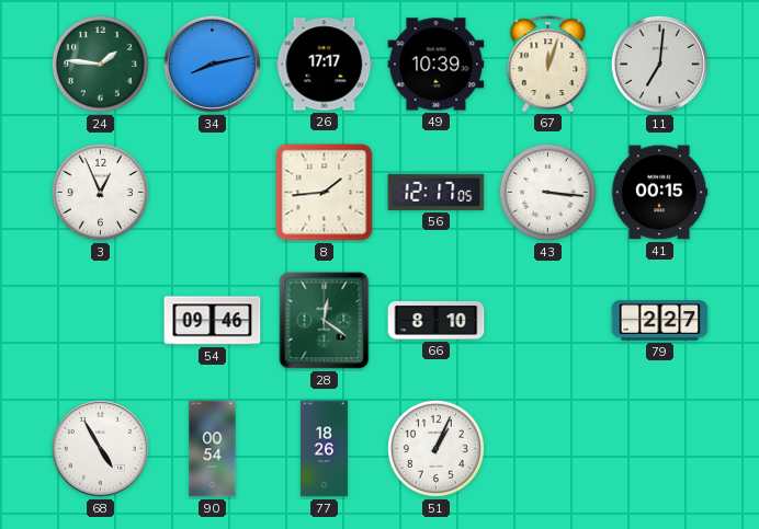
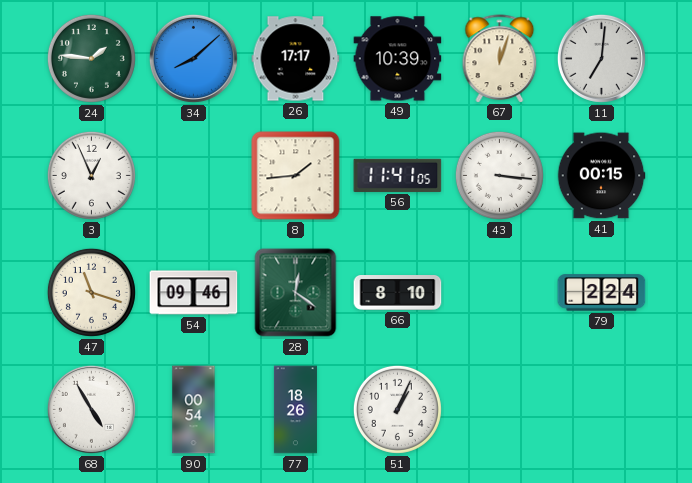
34: 8:13 -> 8:08 (193, 58)
56: 12:17 -> 11:41 (398, 175)
47: none -> 11:18 (91, 292)
79: 2:27 -> 2:24 (602, 293)
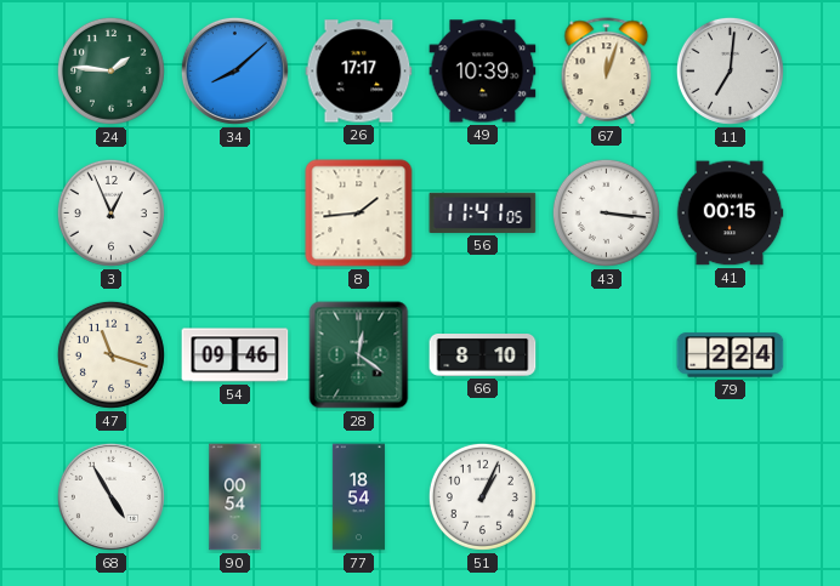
77: 18:26 -> 18:54 (358, 497)
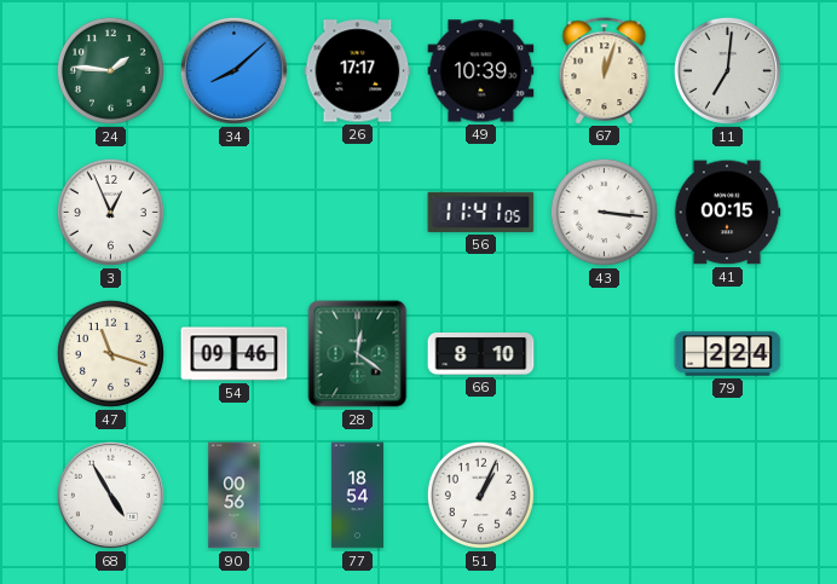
8: 1:44 -> none (359, 214)
90: 00:54 -> 00:56 (235, 496)
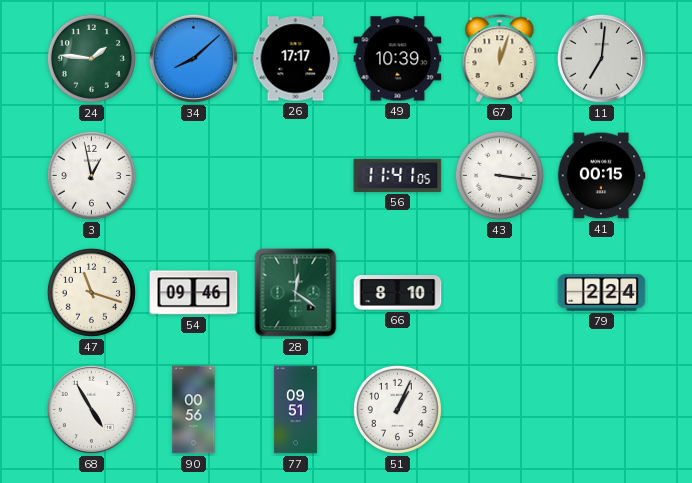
3: 12:56 -> 12:58 (91, 175)
77: 18:54 -> 09:51 (295, 410)
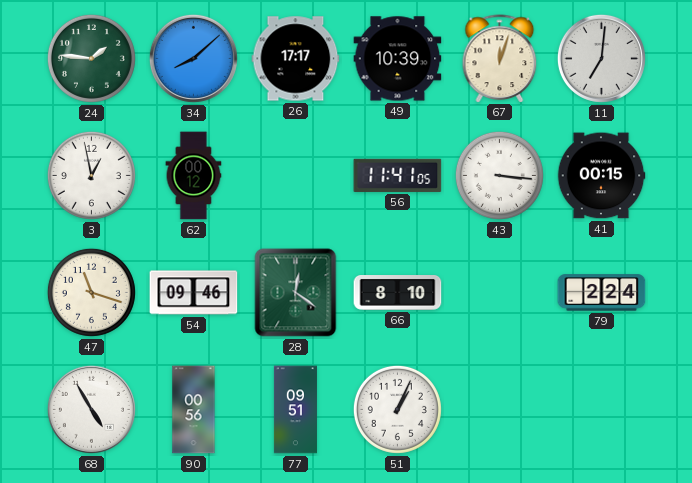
62: none -> 00:12 (194, 176)
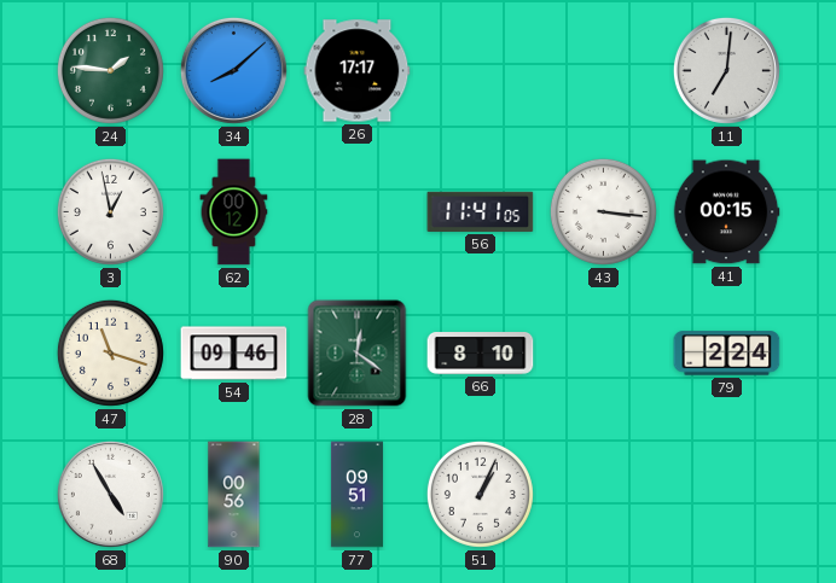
49: 10:39 -> none (398, 59)
67: 12:03 -> none (500, 58)
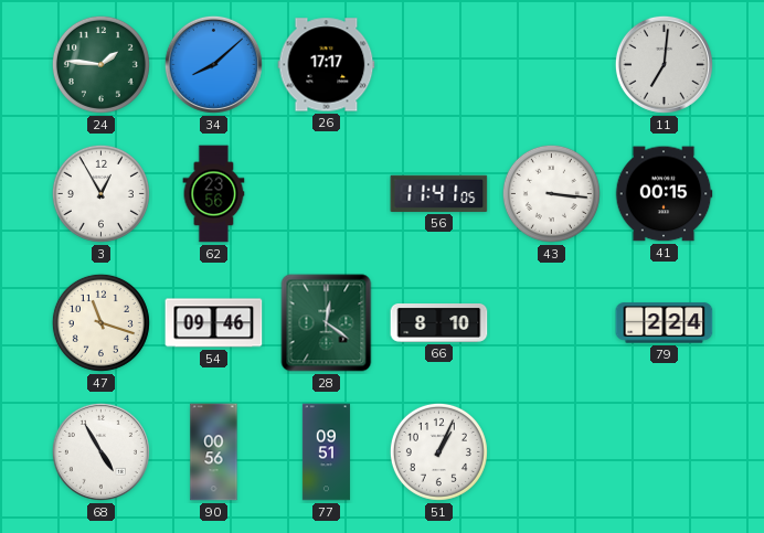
3: 12:58 -> 12:55 (100, 193)
62: 00:12 -> 23:56 (214, 194)
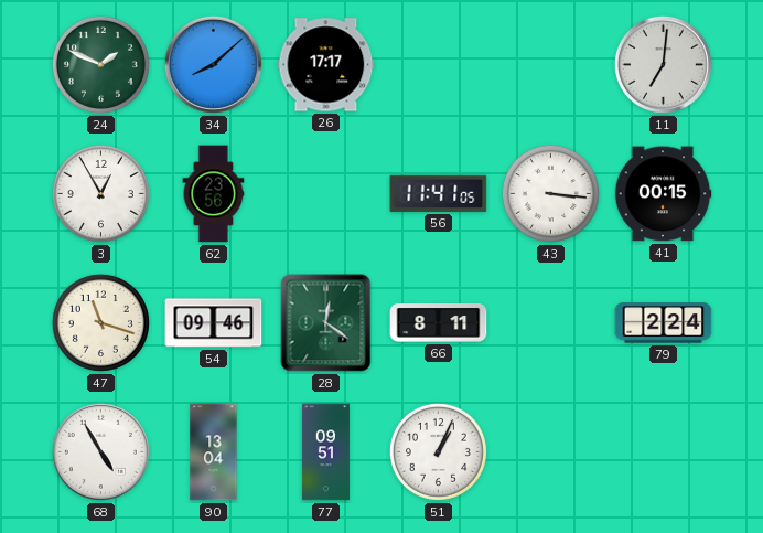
24: 1:46 -> 1:49 (100, 64)
66: 8:10 -> 8:11 (439, 323)
90: 00:56 -> 13:04 (214, 452)
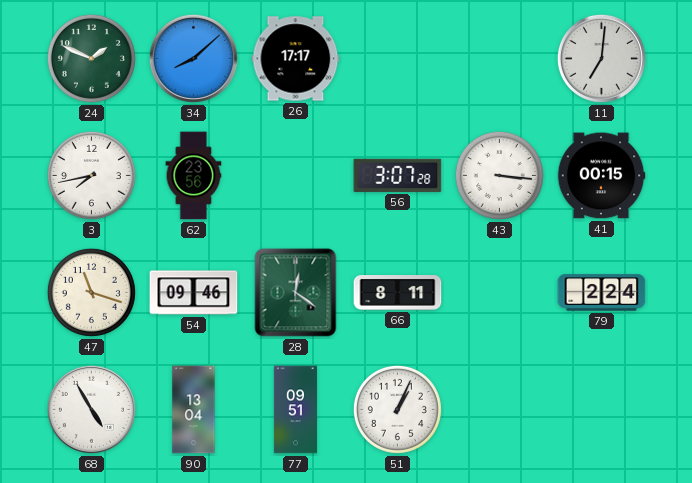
3: 12:55 -> 7:43 (91, 175)
56: 11:41 -> 3:07 (398, 175)
